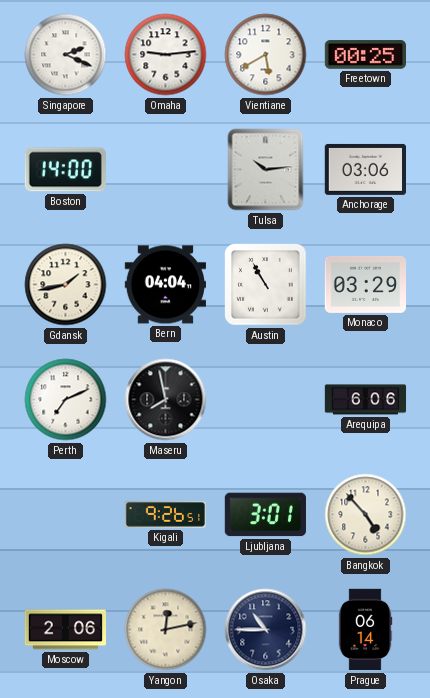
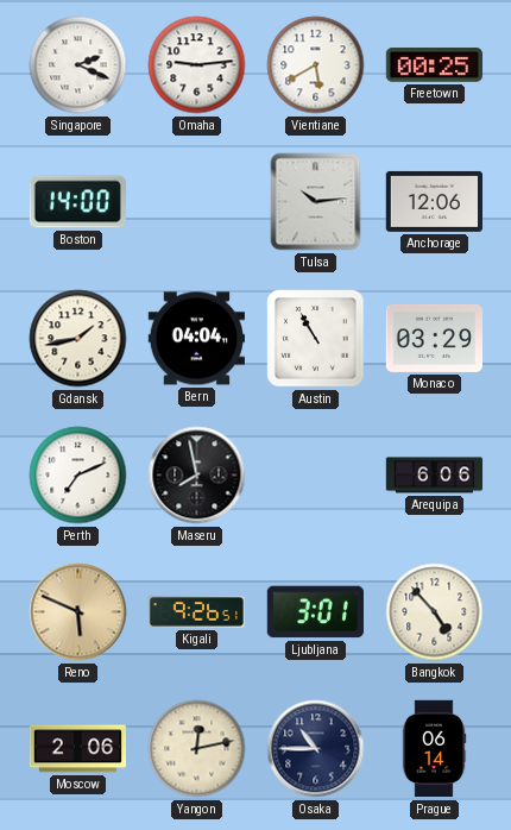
Anchorage: 03:06 -> 12:06 (434, 201)
Reno: none -> 5:49 (78, 612)
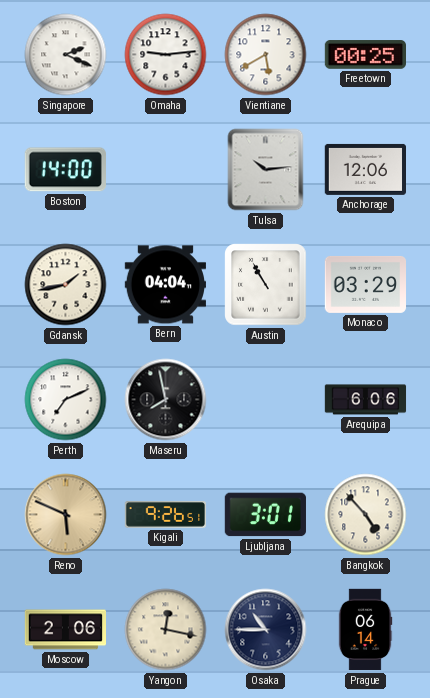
Yangon: 12:13 -> 12:17 (166, 630)
